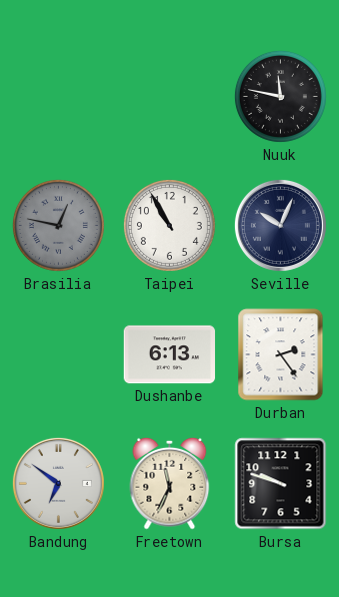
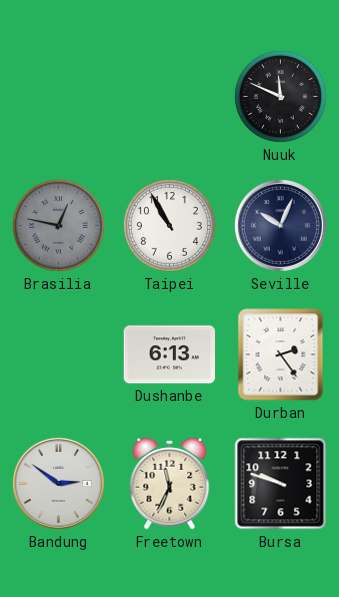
Nuuk: 11:47 -> 11:49 (280, 96)
Bandung: 6:51 -> 2:51 (58, 483)
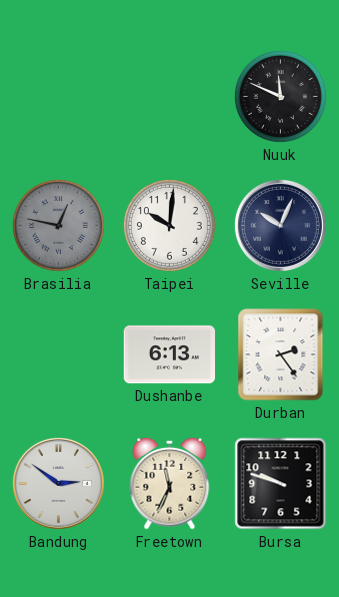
Taipei: 10:55 -> 10:01 (169, 225)
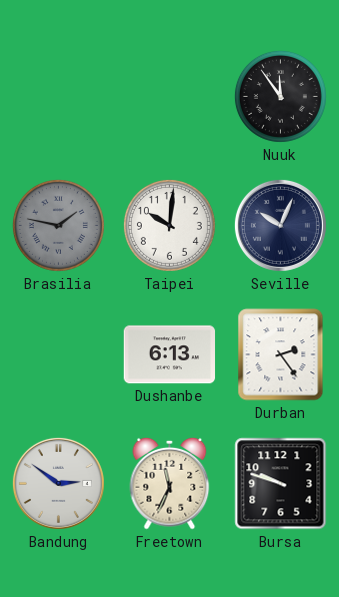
Nuuk: 11:49 -> 11:54 (280, 96)
Brasilia: 12:47 -> 1:47 (58, 225)
